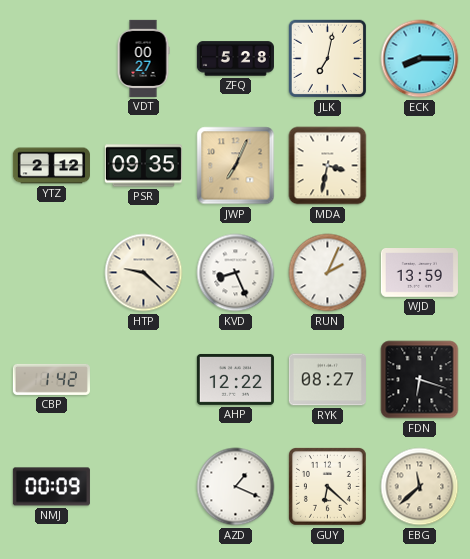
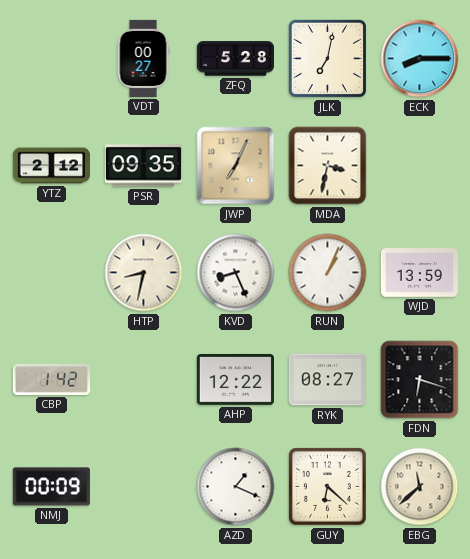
HTP: 9:22 -> 8:32 (144, 273)
RUN: 2:04 -> 1:04 (328, 273)
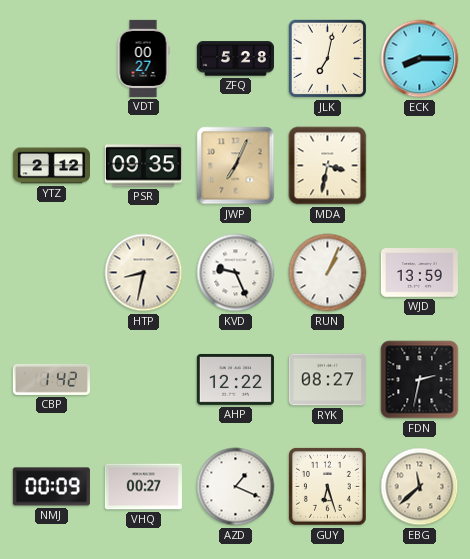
KVD: 8:26 -> 9:26 (236, 273)
FDN: 6:18 -> 2:32 (420, 380)
VHQ: none -> 00:27 (143, 487)
GUY: 6:22 -> 6:27 (328, 487)
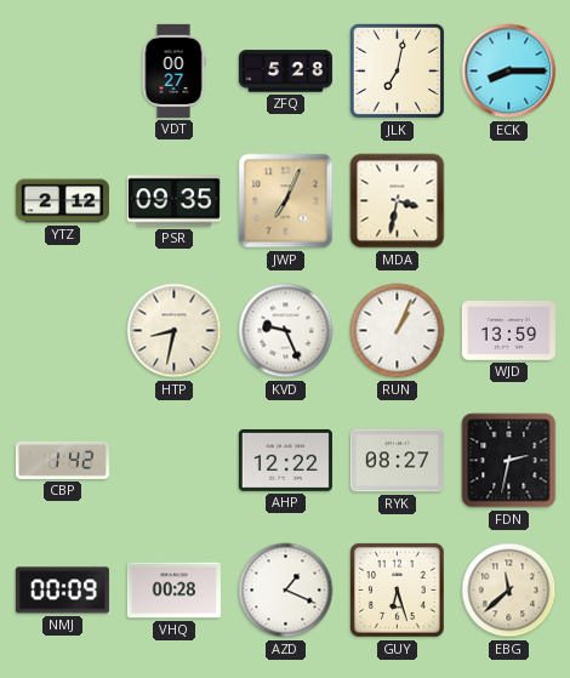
VHQ: 00:27 -> 00:28 (173, 591)
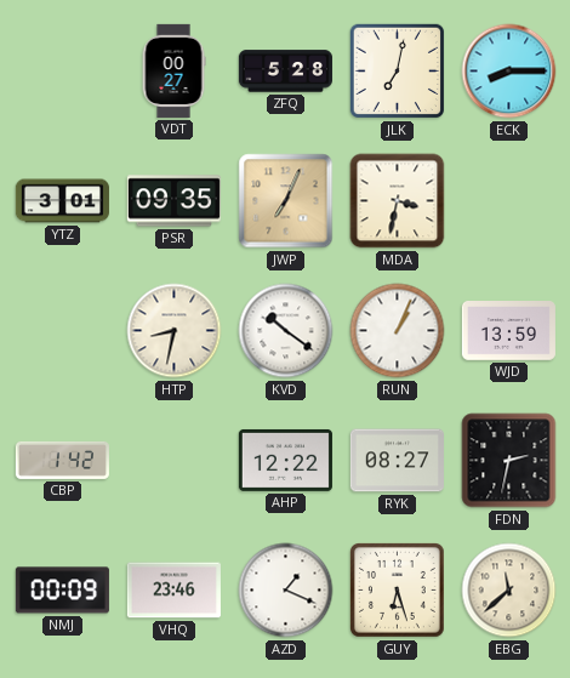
YTZ: 2:12 -> 3:01 (62, 201)
KVD: 9:26 -> 10:21 (286, 331)
VHQ: 00:28 -> 23:46 (173, 591)
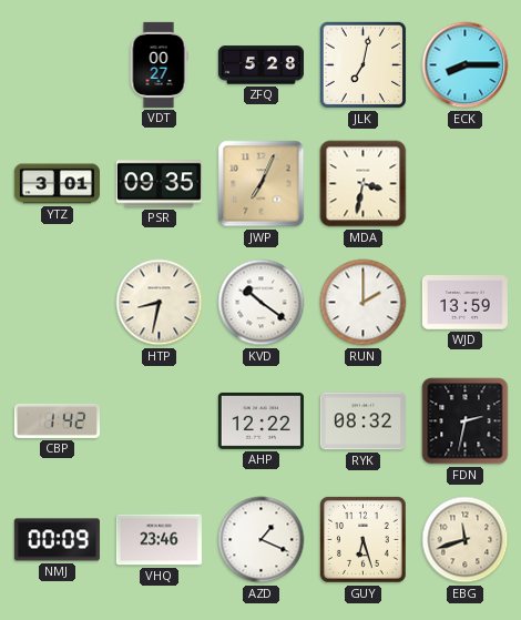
RUN: 1:04 -> 2:00 (364, 303)
RYK: 08:27 -> 08:32 (362, 421)
EBG: 11:38 -> 11:42 (466, 540)
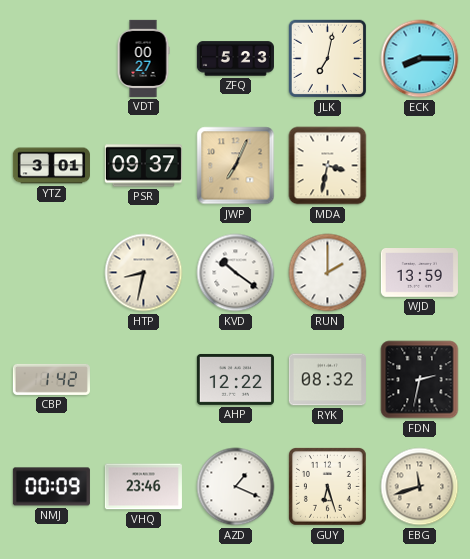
ZFQ: 5:28 -> 5:23 (235, 59)
PSR: 09:35 -> 09:37 (143, 166)
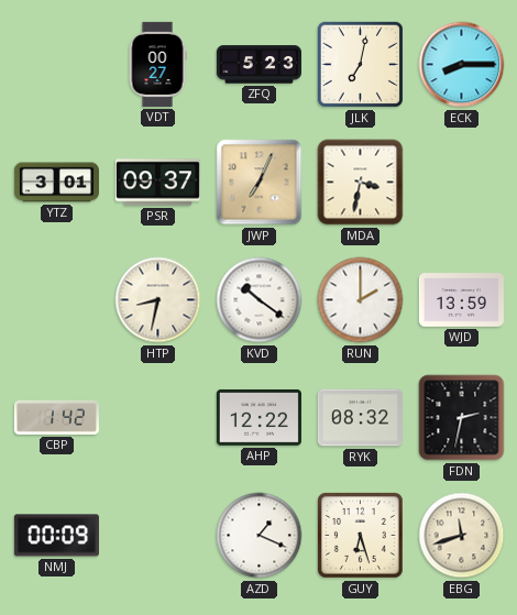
VHQ: 23:46 -> none (143, 487)
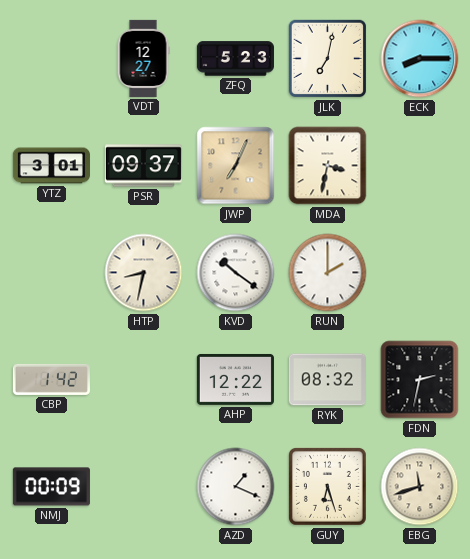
VDT: 00:27 -> 12:27 (143, 58)
WJD: 13:59 -> none (461, 300)
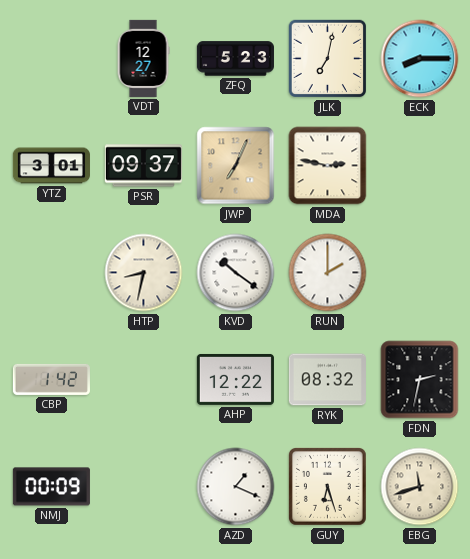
MDA: 3:32 -> 2:47 (328, 166)
